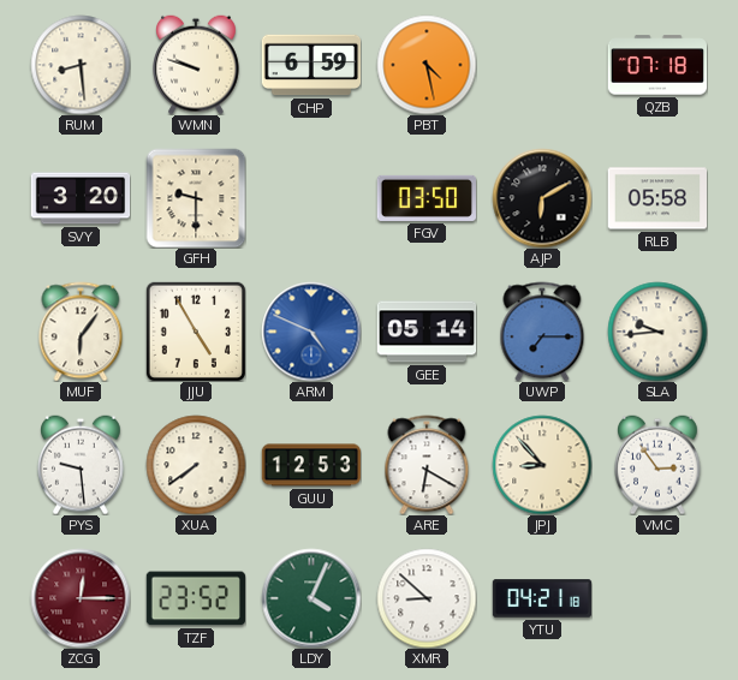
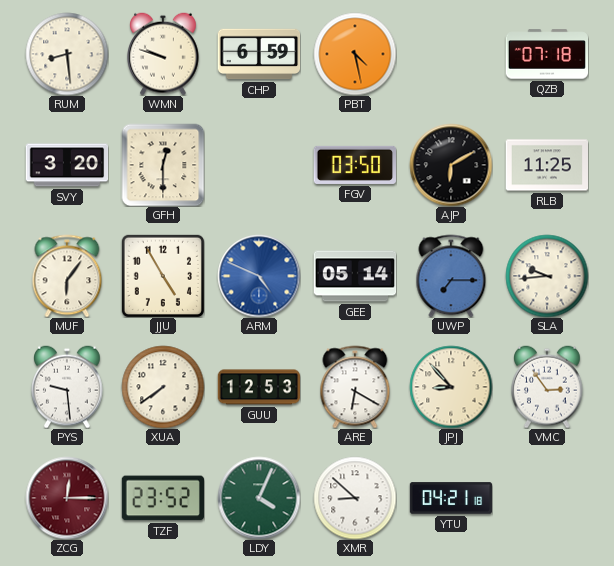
GFH: 9:30 -> 12:30 (163, 165)
RLB: 05:58 -> 11:25 (547, 165)
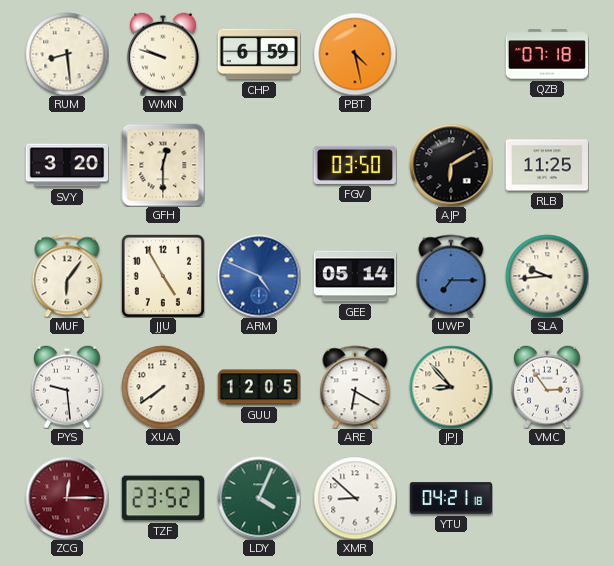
GUU: 12:53 -> 12:05 (259, 387)
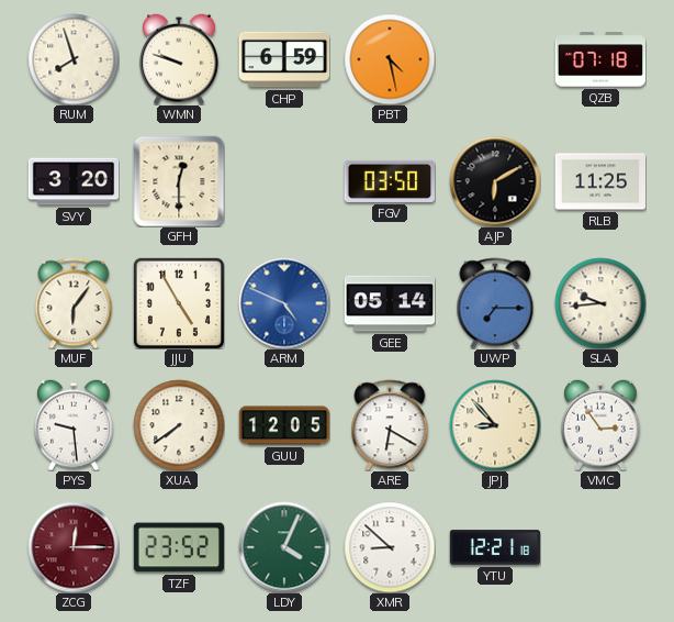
RUM: 8:29 -> 7:57 (74, 59)
YTU: 04:21 -> 12:21 (495, 547)
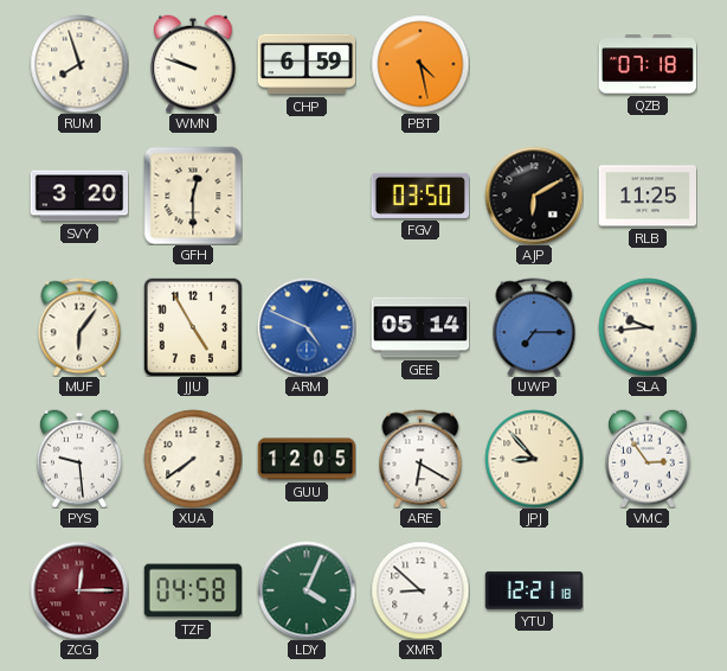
TZF: 23:52 -> 04:58 (192, 590)
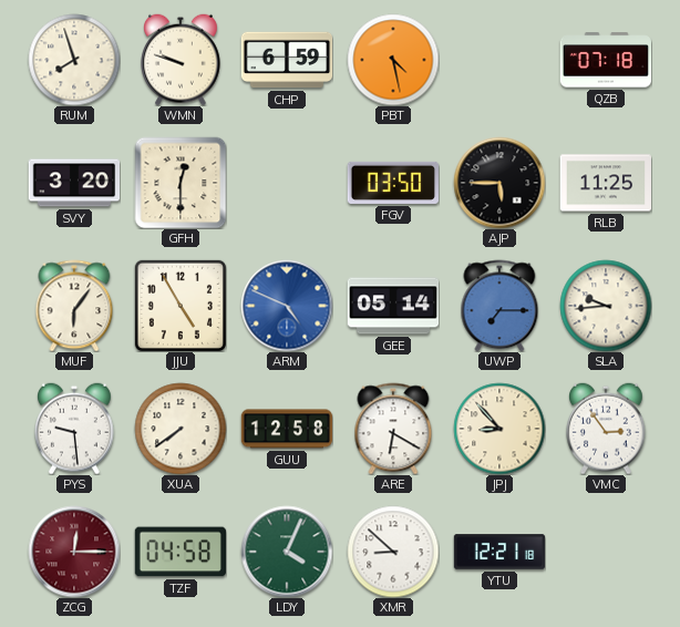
AJP: 6:10 -> 5:45 (499, 183)
GUU: 12:05 -> 12:58 (287, 429)
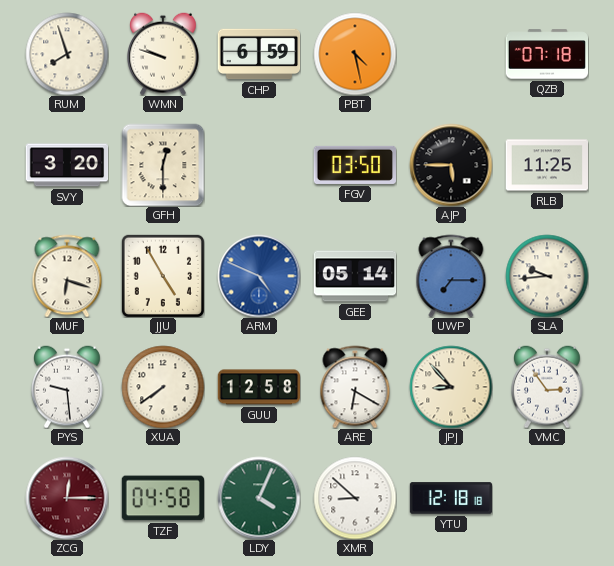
MUF: 6:06 -> 6:18 (67, 276)
YTU: 12:21 -> 12:18 (451, 498)
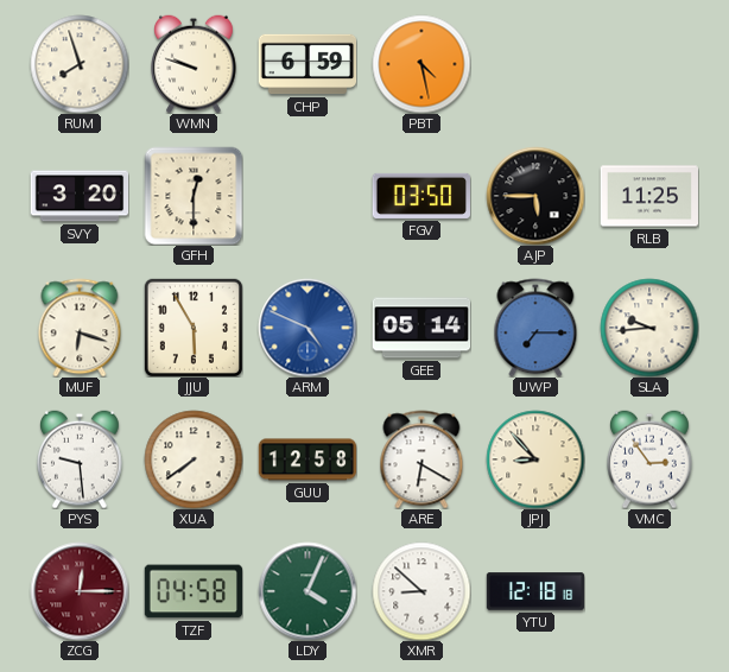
QZB: 07:18 -> none (546, 54)
JJU: 4:55 -> 5:55 (194, 328)
